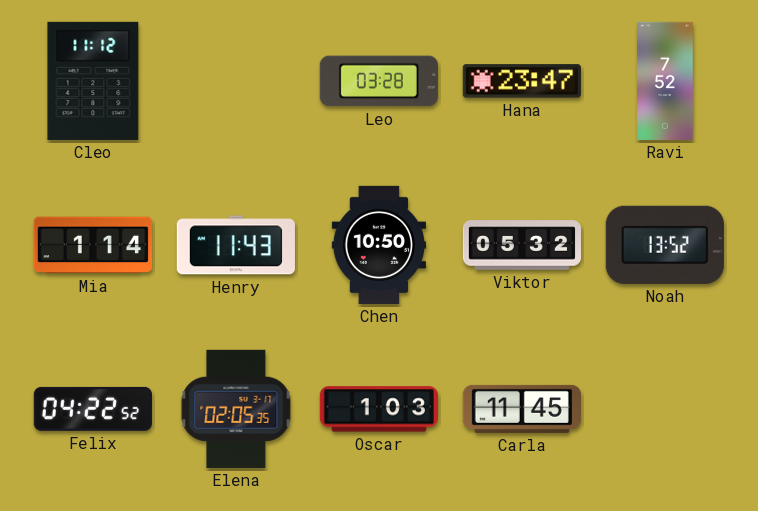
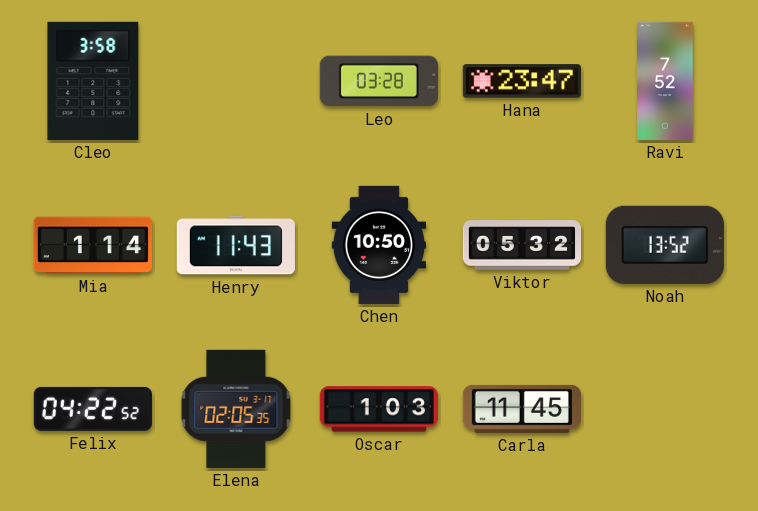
Cleo: 11:12 -> 3:58 (93, 81)
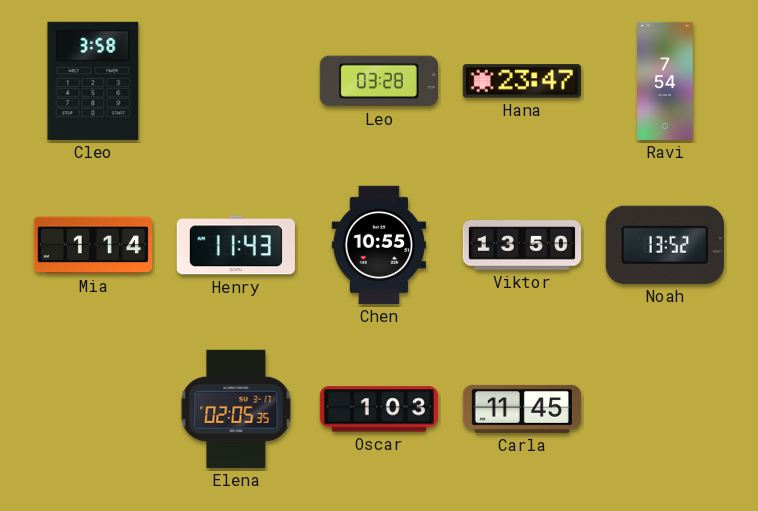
Ravi: 7:52 -> 7:54 (665, 81)
Chen: 10:50 -> 10:55 (379, 245)
Viktor: 05:32 -> 13:50 (521, 245)
Felix: 04:22 -> none (93, 409)
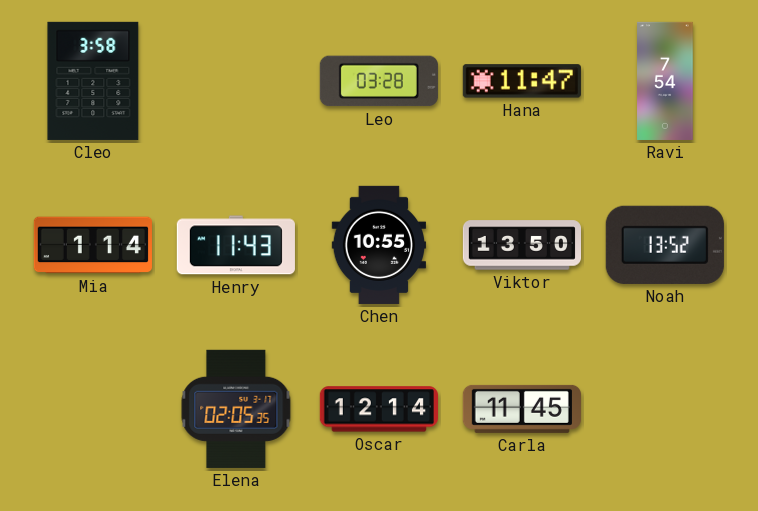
Hana: 23:47 -> 11:47 (522, 81)
Oscar: 1:03 -> 12:14 (379, 409)
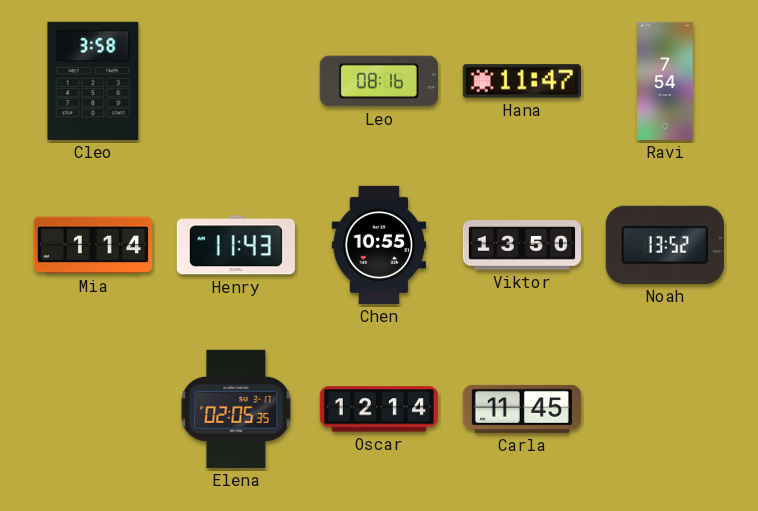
Leo: 03:28 -> 08:16 (379, 81)
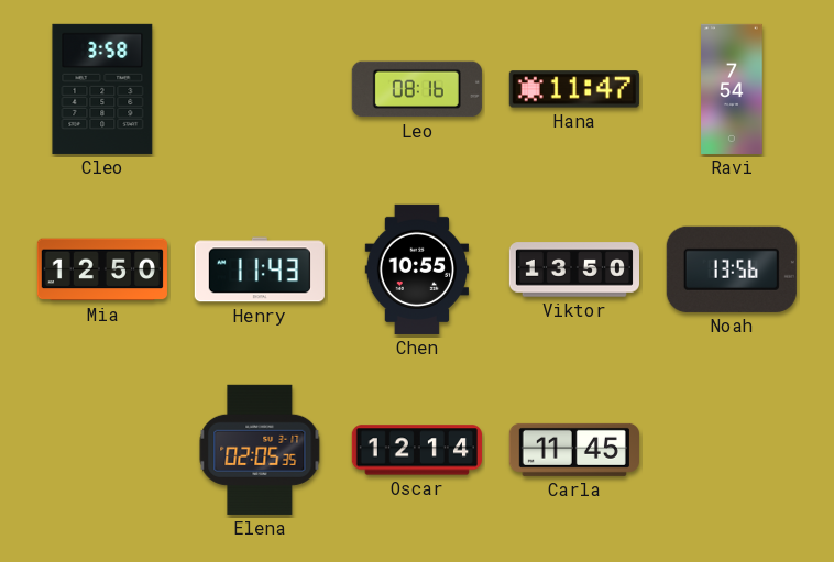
Mia: 1:14 -> 12:50 (102, 269)
Noah: 13:52 -> 13:56 (732, 269)
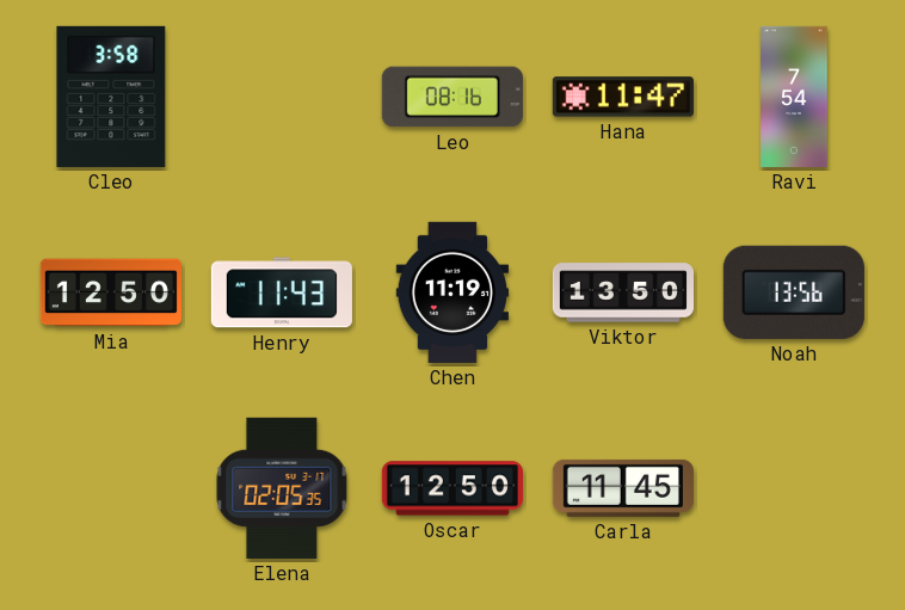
Chen: 10:55 -> 11:19 (452, 292)
Oscar: 12:14 -> 12:50 (452, 488)
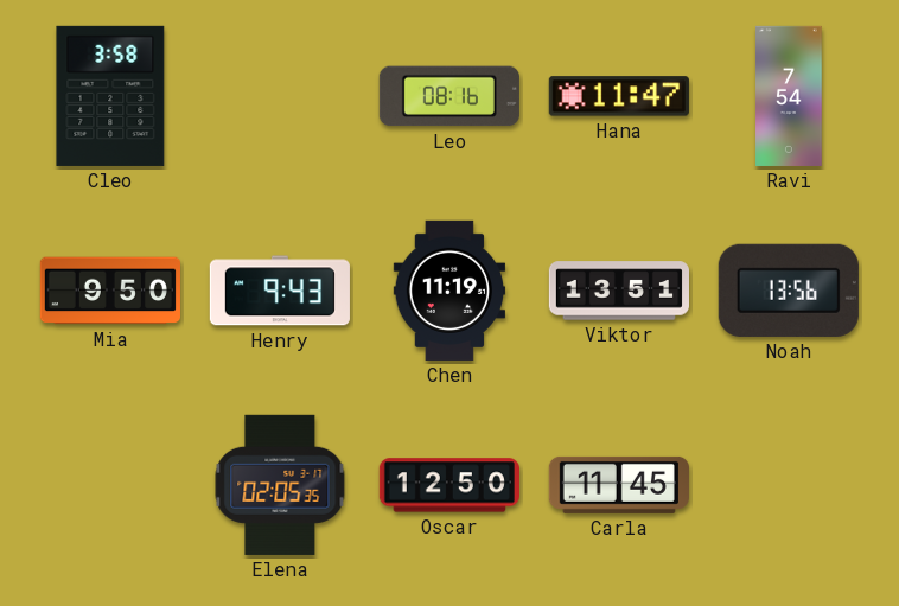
Mia: 12:50 -> 9:50 (110, 291)
Henry: 11:43 -> 9:43 (280, 291)
Viktor: 13:50 -> 13:51 (618, 291)
